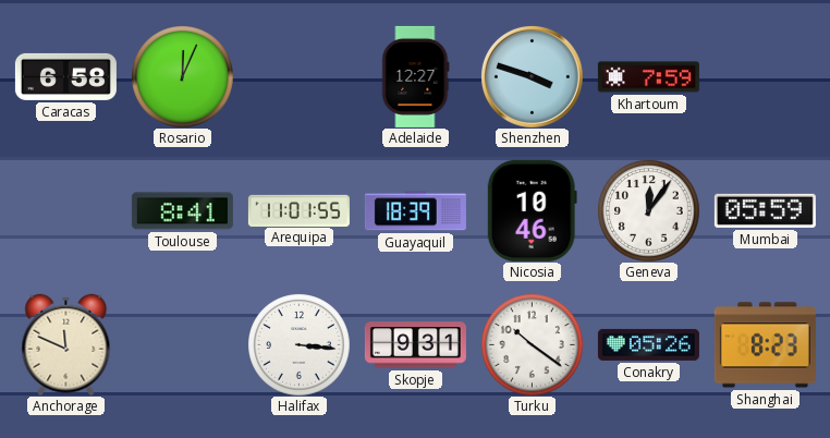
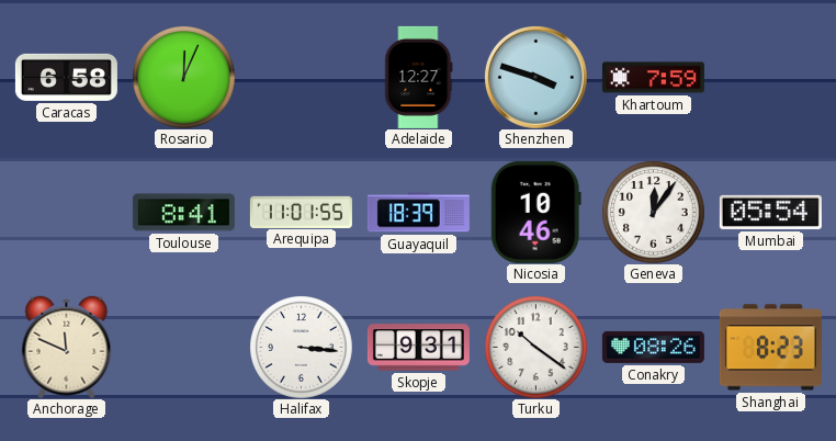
Mumbai: 05:59 -> 05:54 (770, 212)
Conakry: 05:26 -> 08:26 (653, 347)
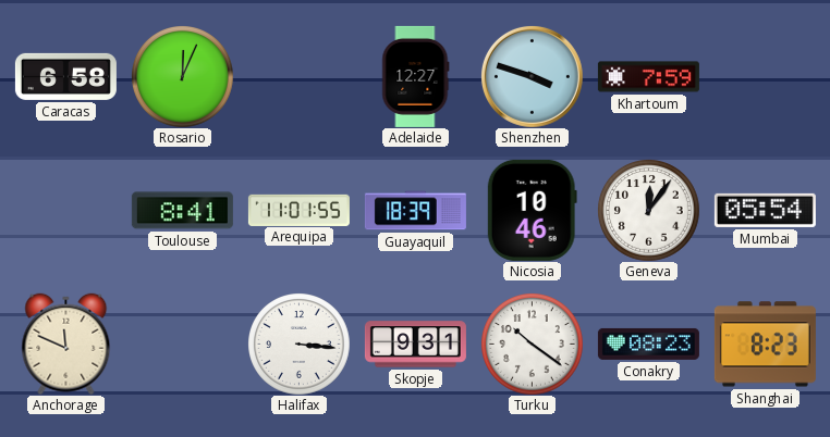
Conakry: 08:26 -> 08:23 (648, 344)
